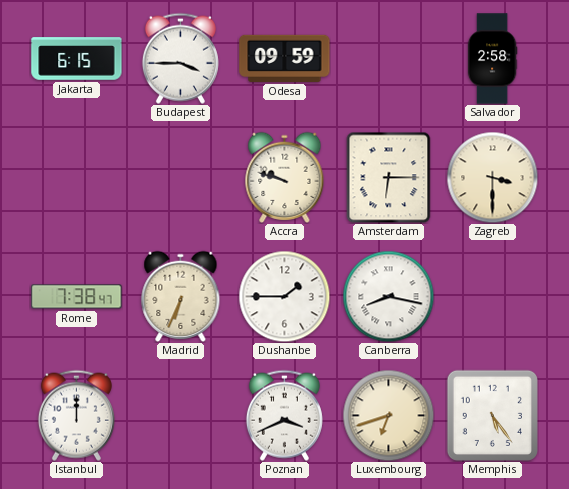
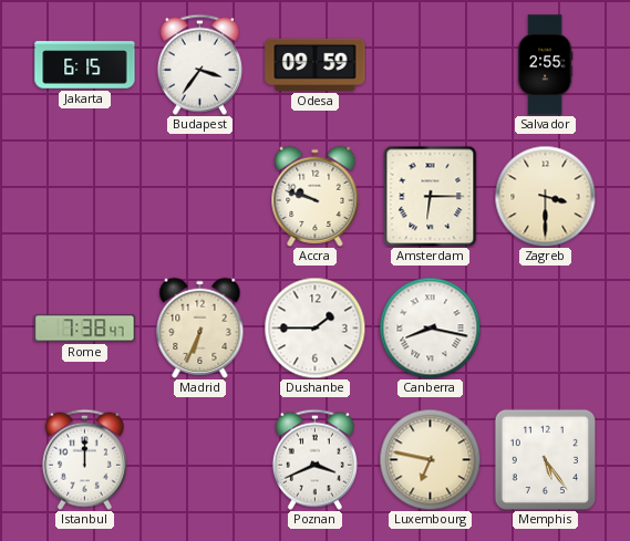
Budapest: 3:45 -> 3:36 (199, 64)
Salvador: 2:58 -> 2:55 (545, 65)
Luxembourg: 6:42 -> 6:47 (430, 459)
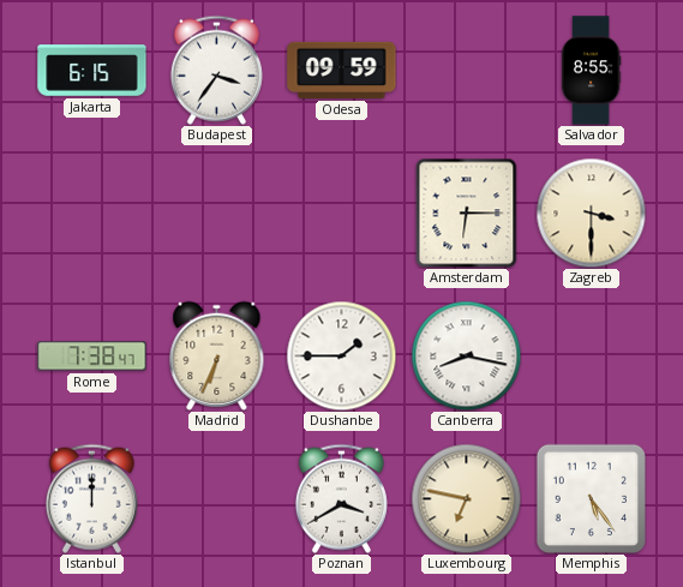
Salvador: 2:55 -> 8:55 (591, 71)
Accra: 9:48 -> none (316, 196)
Poznan: 3:41 -> 3:40 (341, 498)
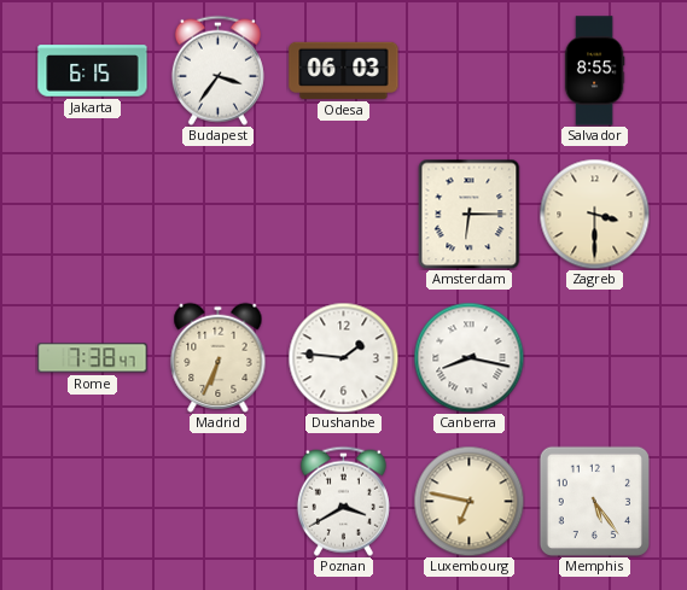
Odesa: 09:59 -> 06:03 (344, 70)
Dushanbe: 1:45 -> 1:46 (343, 357)
Istanbul: 12:00 -> none (91, 498)
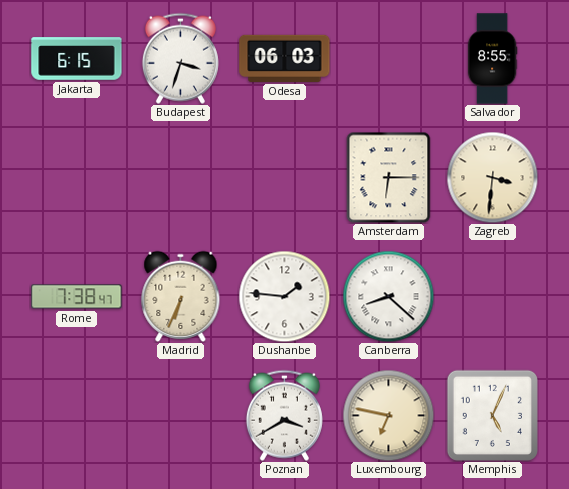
Budapest: 3:36 -> 3:33 (180, 58)
Zagreb: 3:30 -> 3:31 (492, 177)
Canberra: 8:17 -> 8:22 (388, 296)
Memphis: 5:24 -> 5:04 (492, 415)
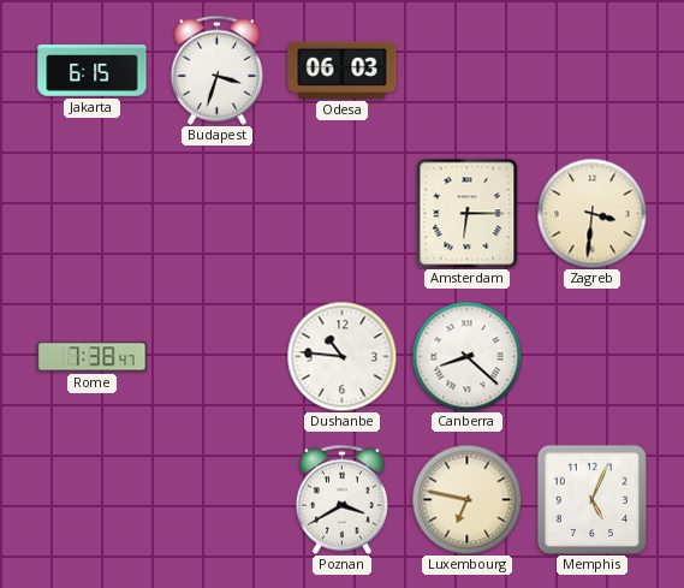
Salvador: 8:55 -> none (492, 59)
Madrid: 6:34 -> none (181, 296)
Dushanbe: 1:46 -> 10:46 (341, 356)
